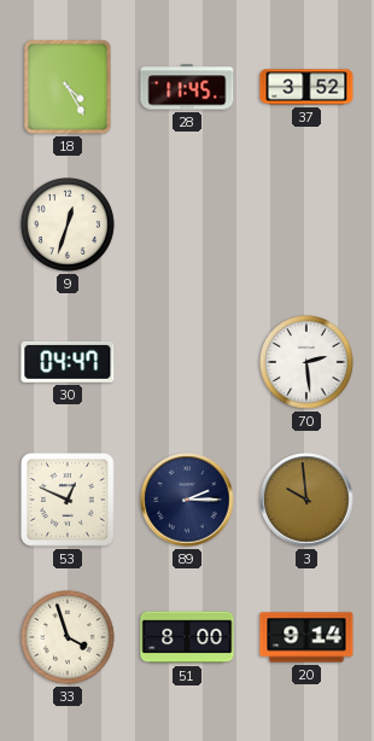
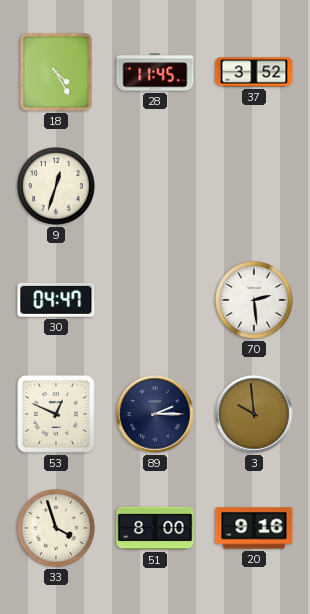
20: 9:14 -> 9:16 (254, 528)
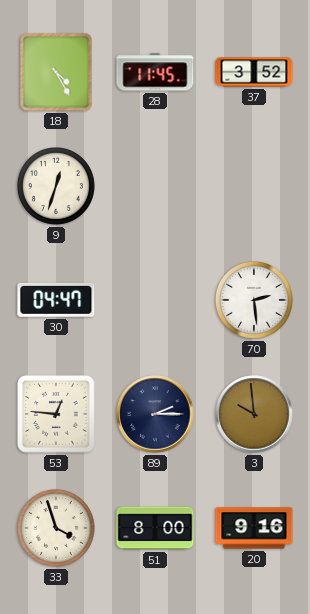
53: 12:49 -> 12:46 (56, 414)
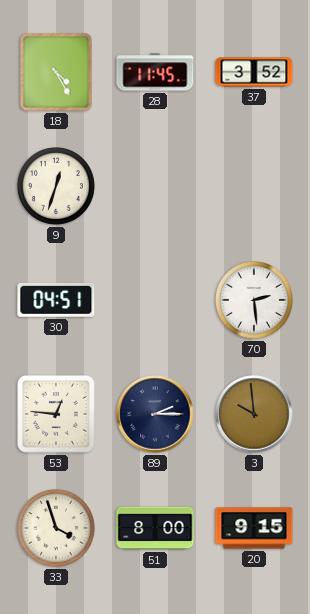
30: 04:47 -> 04:51 (56, 300)
20: 9:16 -> 9:15 (254, 528)
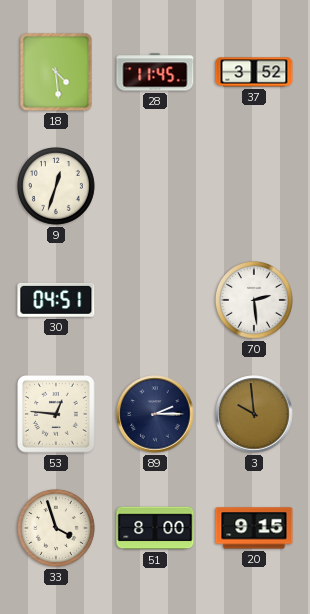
18: 4:25 -> 4:29 (56, 72)
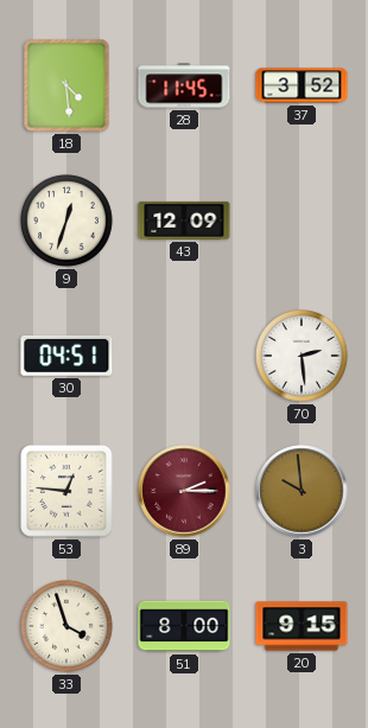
43: none -> 12:09 (184, 221)
89 dial: navy -> burgundy (184, 491)
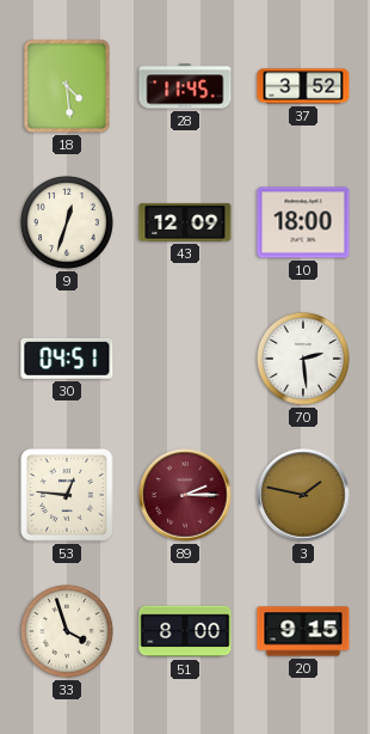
10: none -> 18:00 (303, 222)
3: 9:59 -> 1:47 (303, 495)
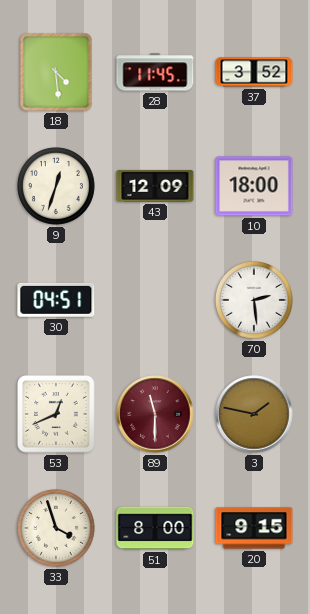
53: 12:46 -> 12:41 (56, 414)
89: 2:15 -> 11:30 (155, 414)
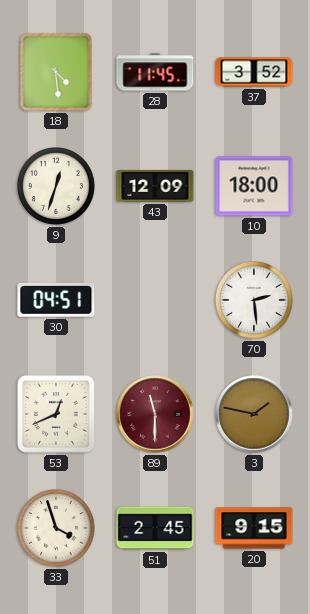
51: 8:00 -> 2:45 (155, 528)
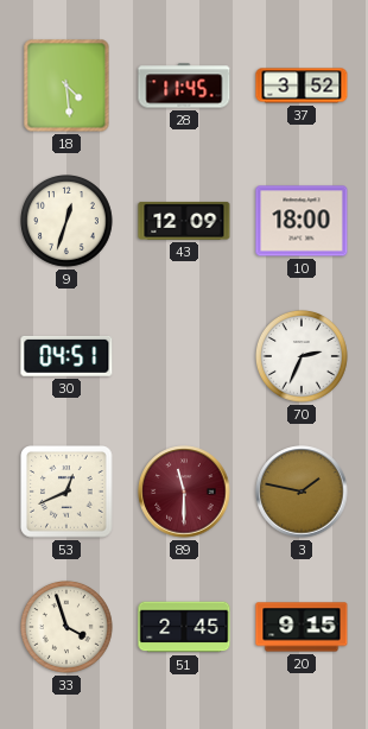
70: 2:29 -> 2:34 (303, 357)
